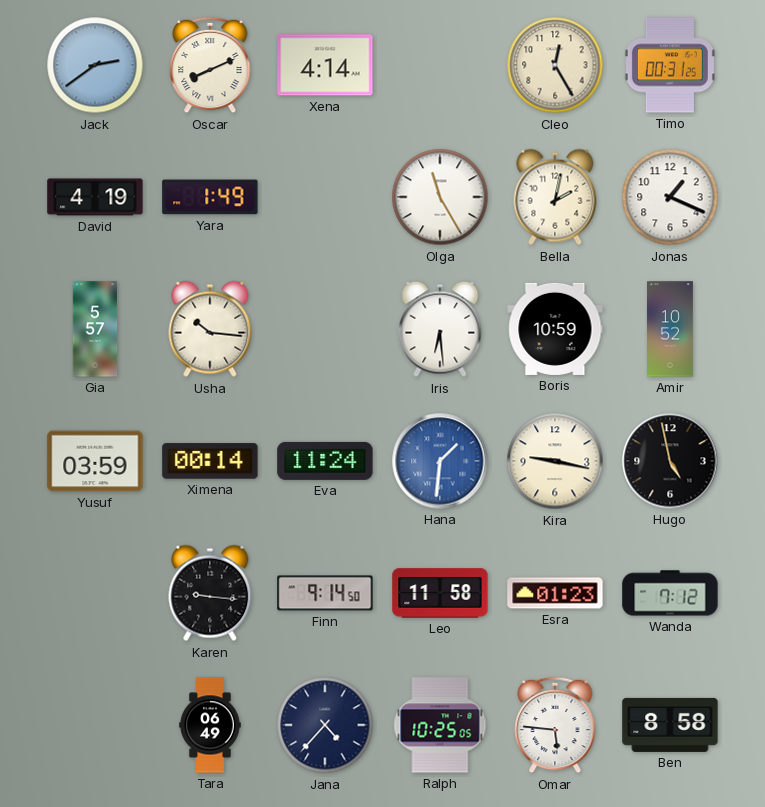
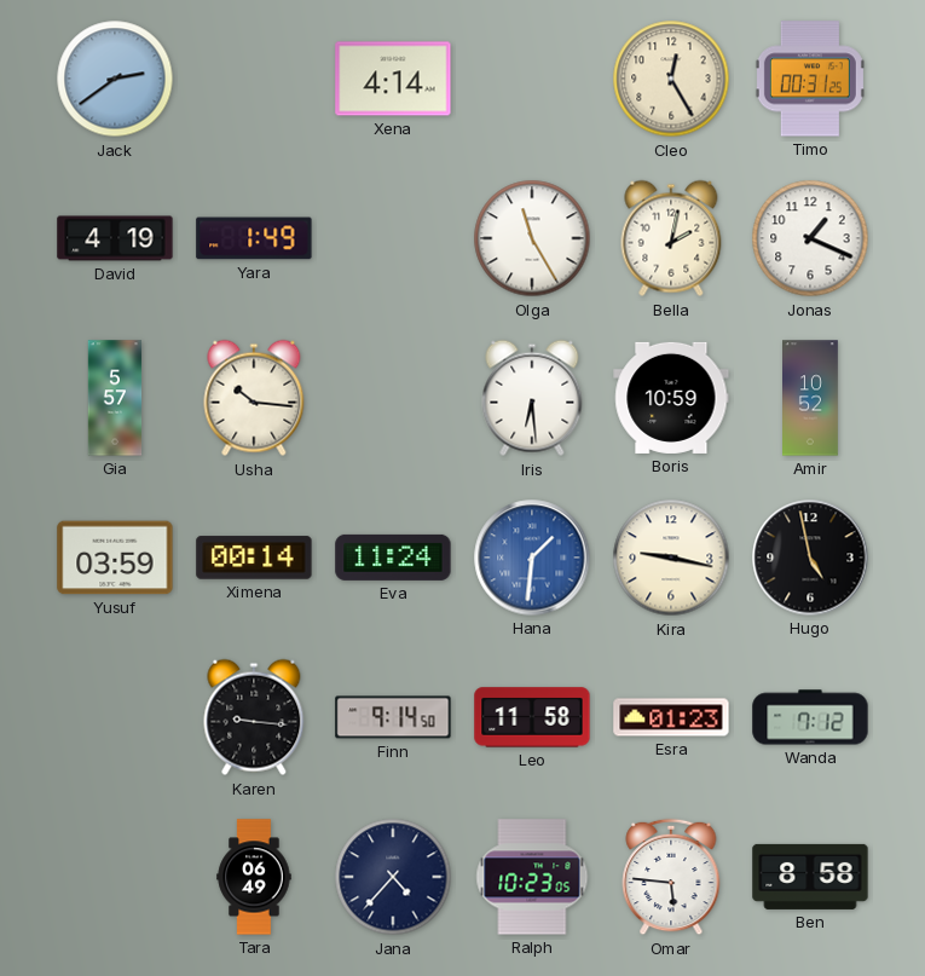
Oscar: 8:11 -> none (210, 65)
Ralph: 10:25 -> 10:23 (532, 877)
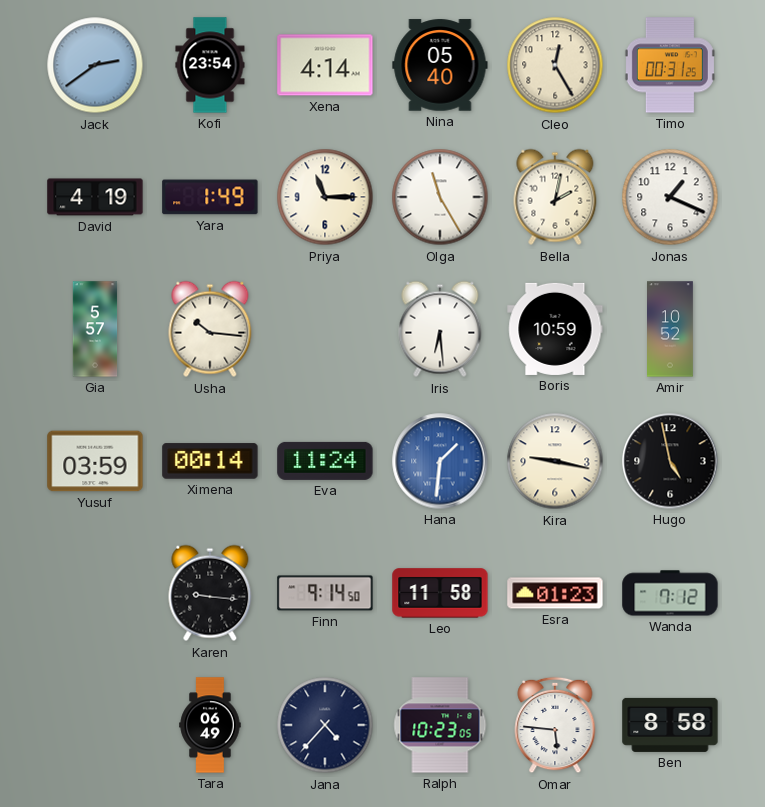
Kofi: none -> 23:54 (210, 65)
Nina: none -> 05:40 (440, 65)
Priya: none -> 11:15 (325, 197)
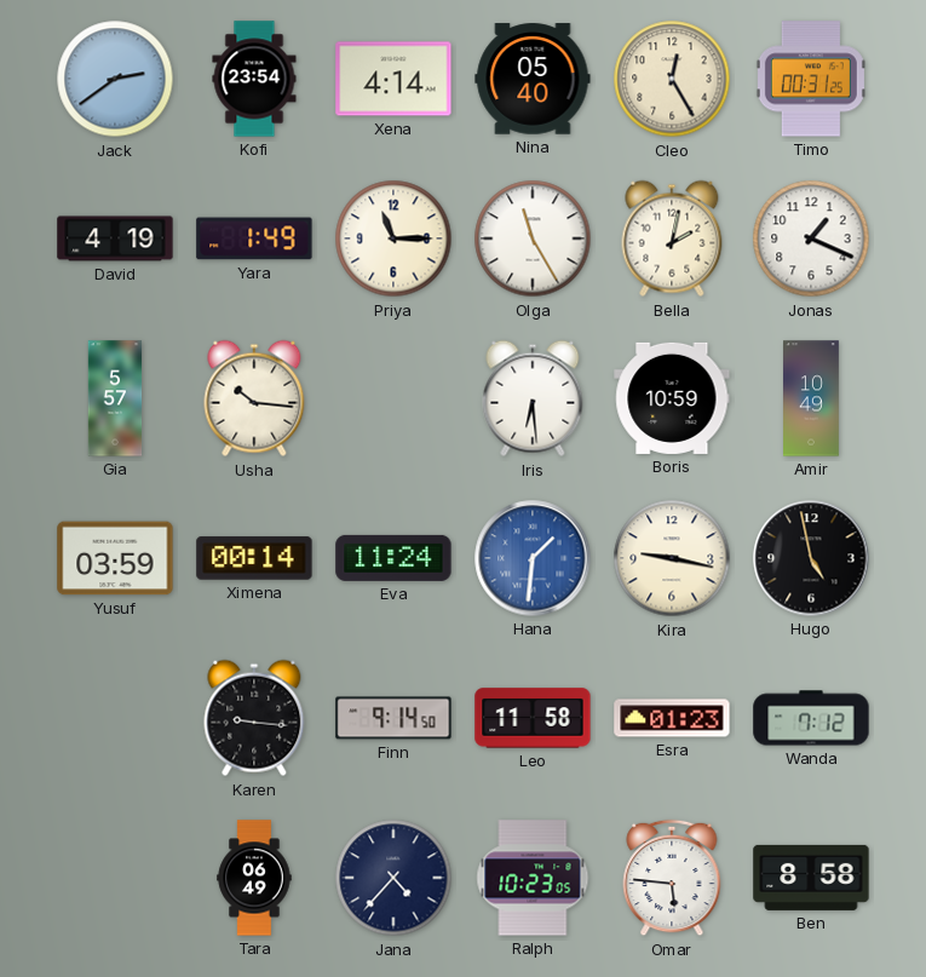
Amir: 10:52 -> 10:49 (812, 398)
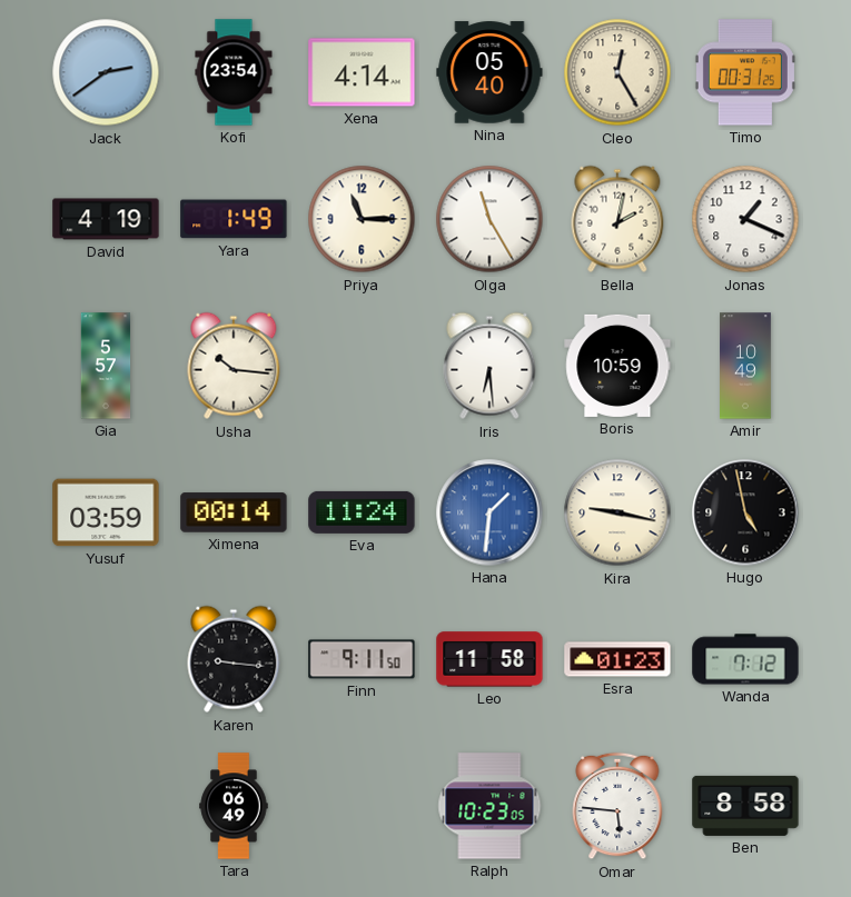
Finn: 9:14 -> 9:11 (362, 659)
Jana: 4:37 -> none (393, 878)
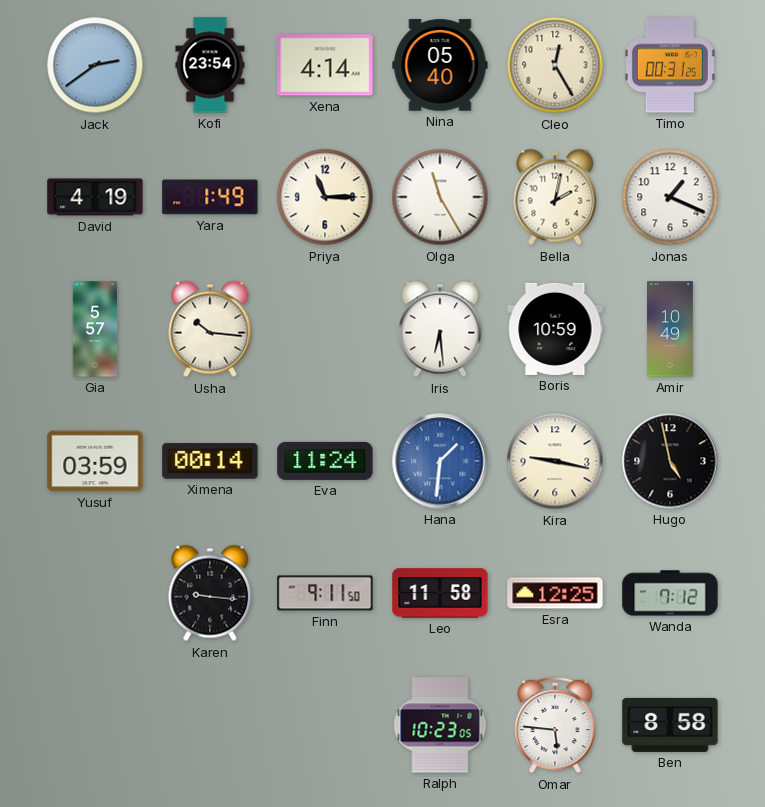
Esra: 01:23 -> 12:25 (555, 593)
Tara: 06:49 -> none (234, 806)
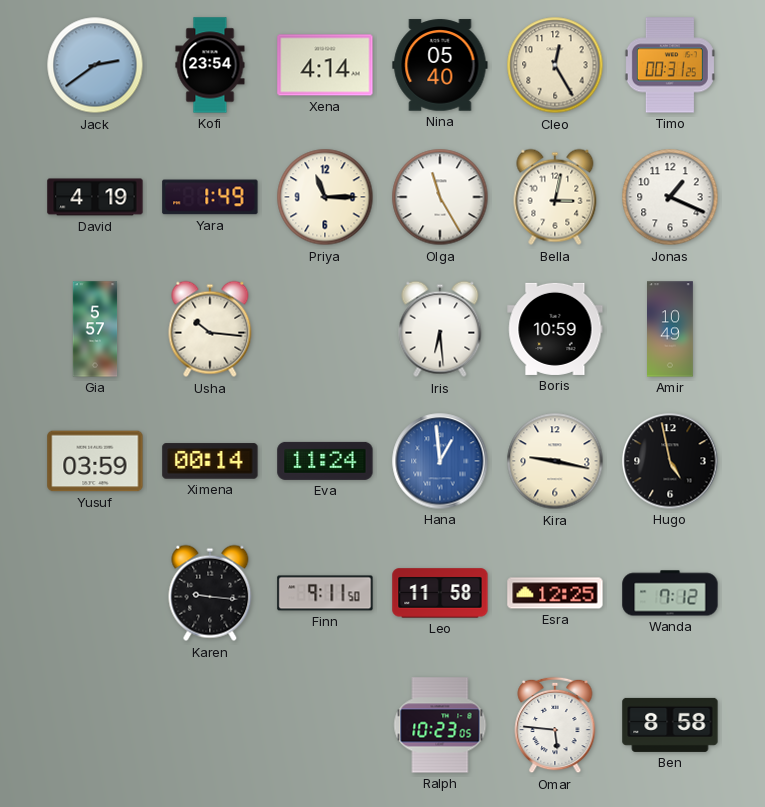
Bella: 2:02 -> 3:02 (555, 197)
Hana: 1:31 -> 12:59 (440, 461)
